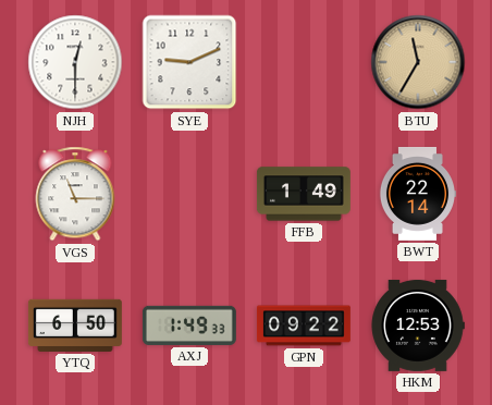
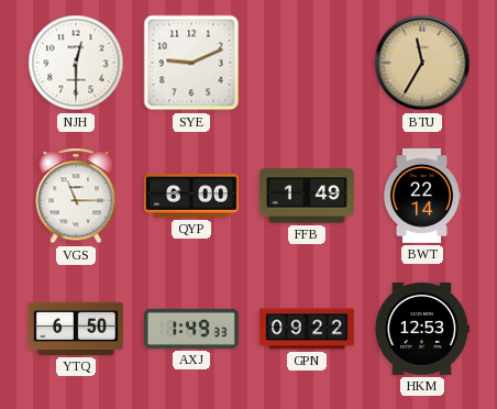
QYP: none -> 6:00 (191, 196)
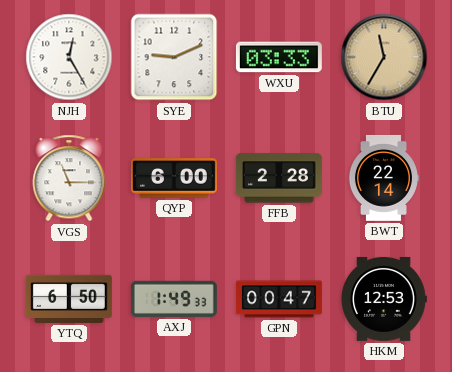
NJH: 12:30 -> 12:25 (69, 57)
WXU: none -> 03:33 (279, 57)
FFB: 1:49 -> 2:28 (279, 178)
GPN: 09:22 -> 00:47 (279, 299)
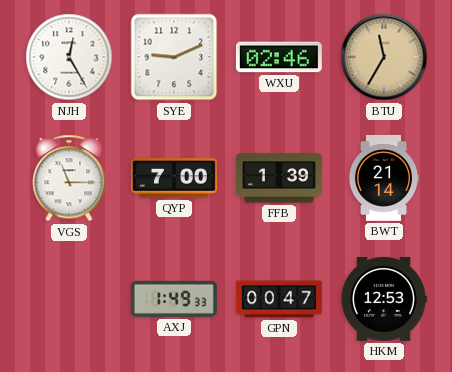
WXU: 03:33 -> 02:46 (279, 57)
QYP: 6:00 -> 7:00 (174, 178)
FFB: 2:28 -> 1:39 (279, 178)
BWT: 22:14 -> 21:14 (383, 178)
YTQ: 6:50 -> none (69, 299)
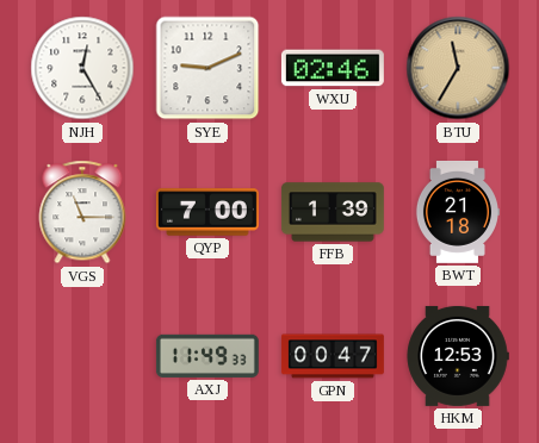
BWT: 21:14 -> 21:18 (457, 212)
AXJ: 1:49 -> 11:49 (207, 356)
